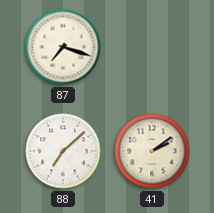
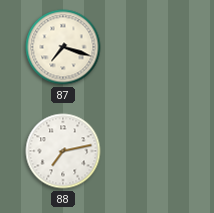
88: 7:08 -> 7:13 (63, 151)
41: 2:09 -> none (152, 151)
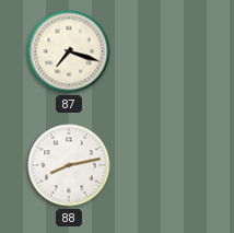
88: 7:13 -> 8:13 (69, 165)
